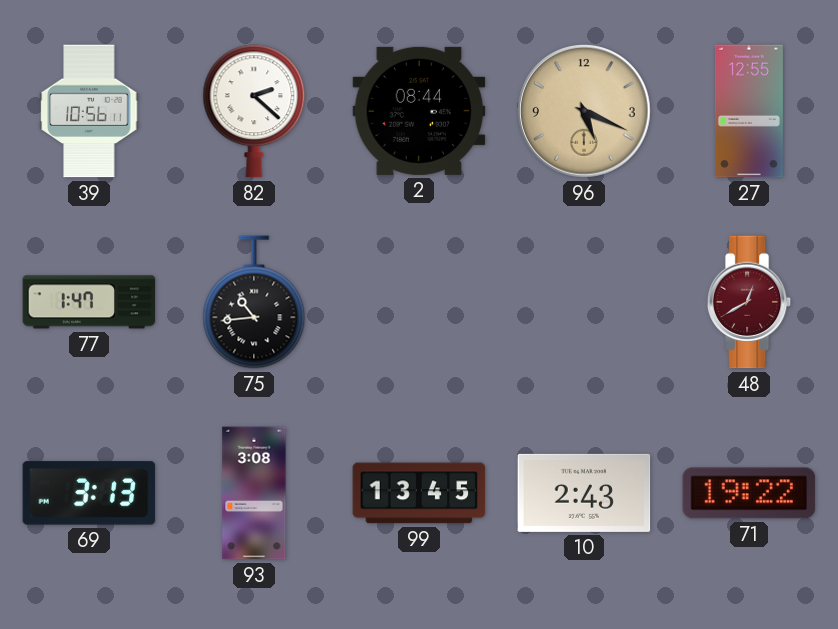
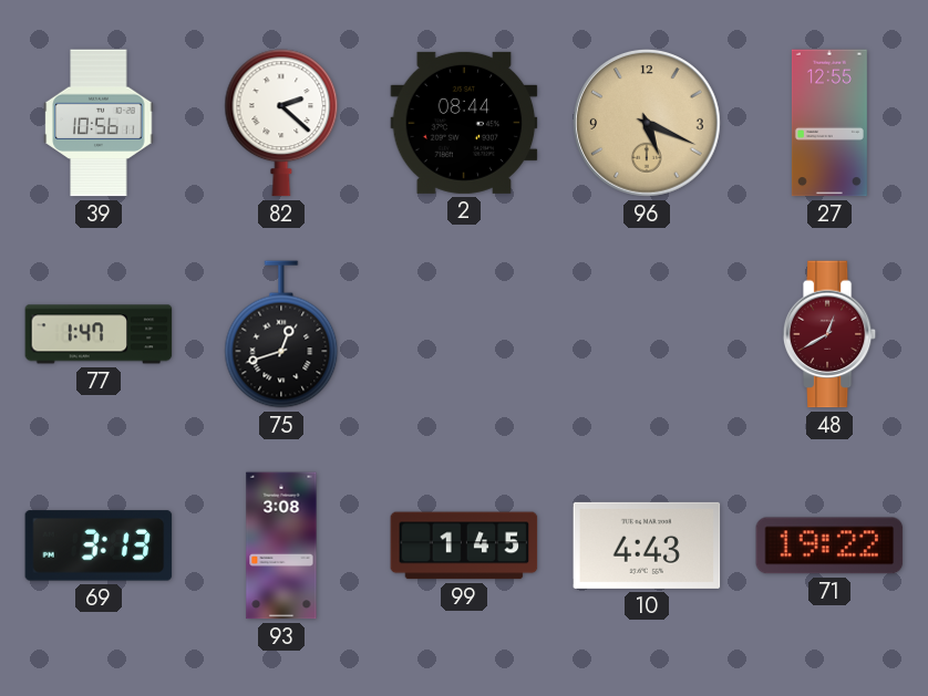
75: 10:44 -> 12:42 (281, 334)
99: 13:45 -> 1:45 (464, 546)
10: 2:43 -> 4:43 (647, 546)
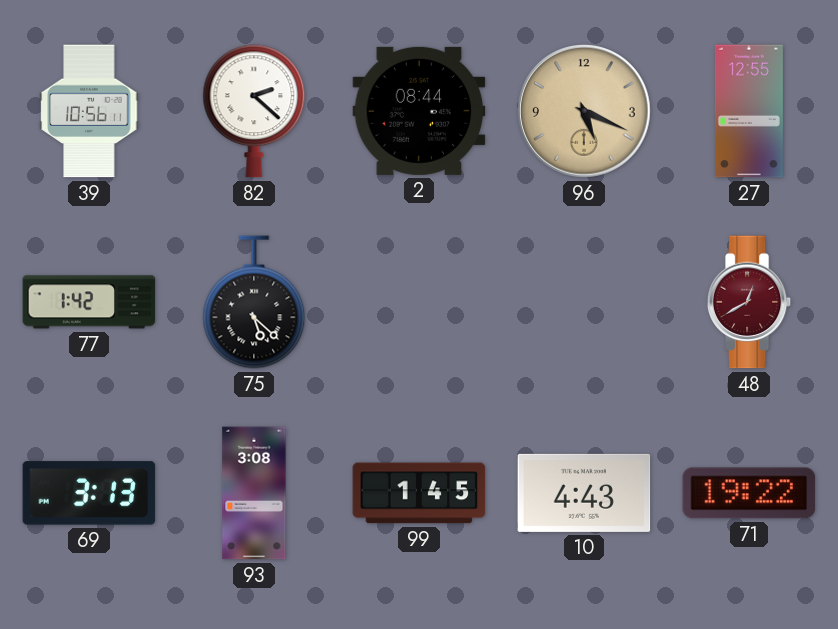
77: 1:47 -> 1:42 (89, 302)
75: 12:42 -> 5:22 (254, 302)
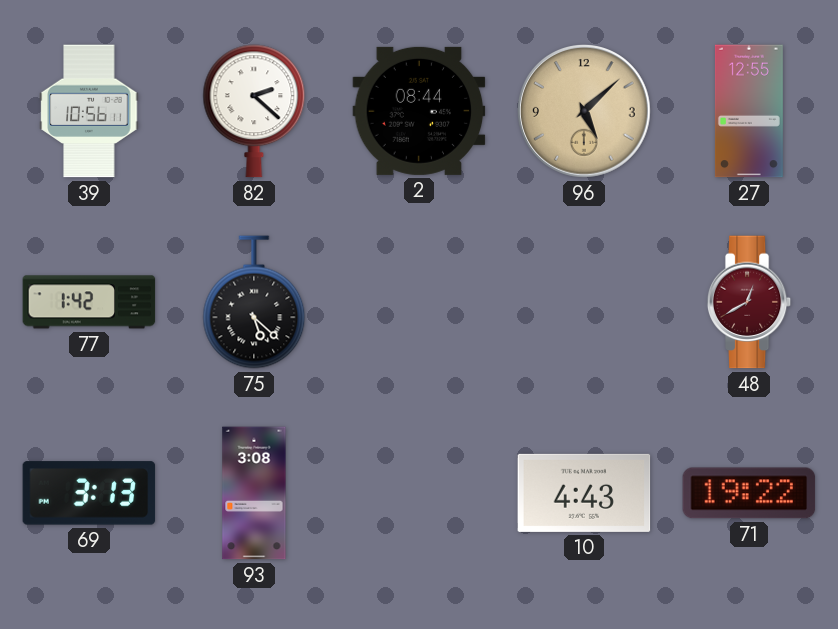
96: 5:19 -> 5:08 (585, 112)
99: 1:45 -> none (419, 493)
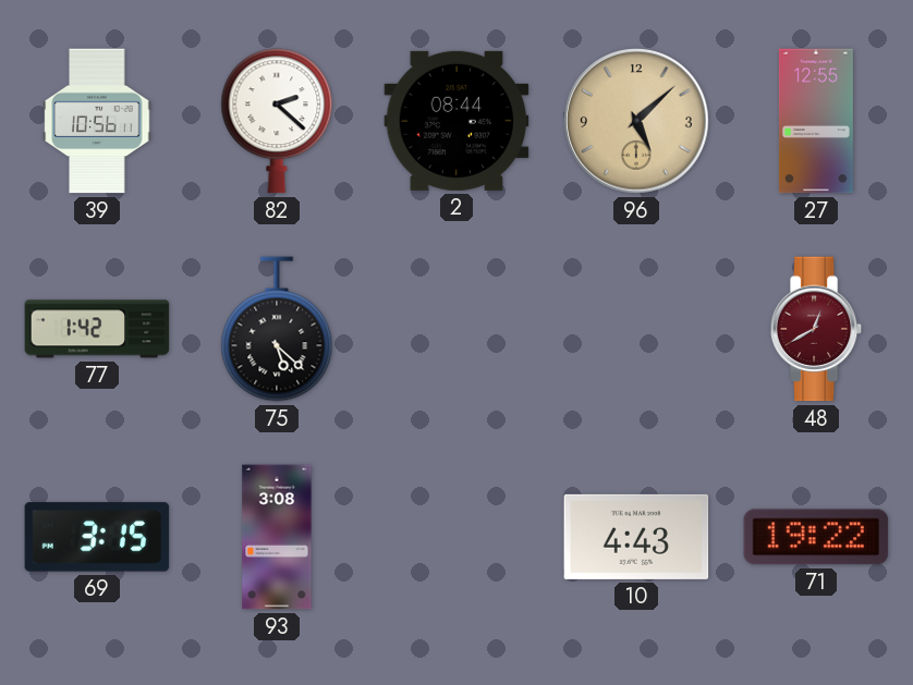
69: 3:13 -> 3:15 (97, 537)
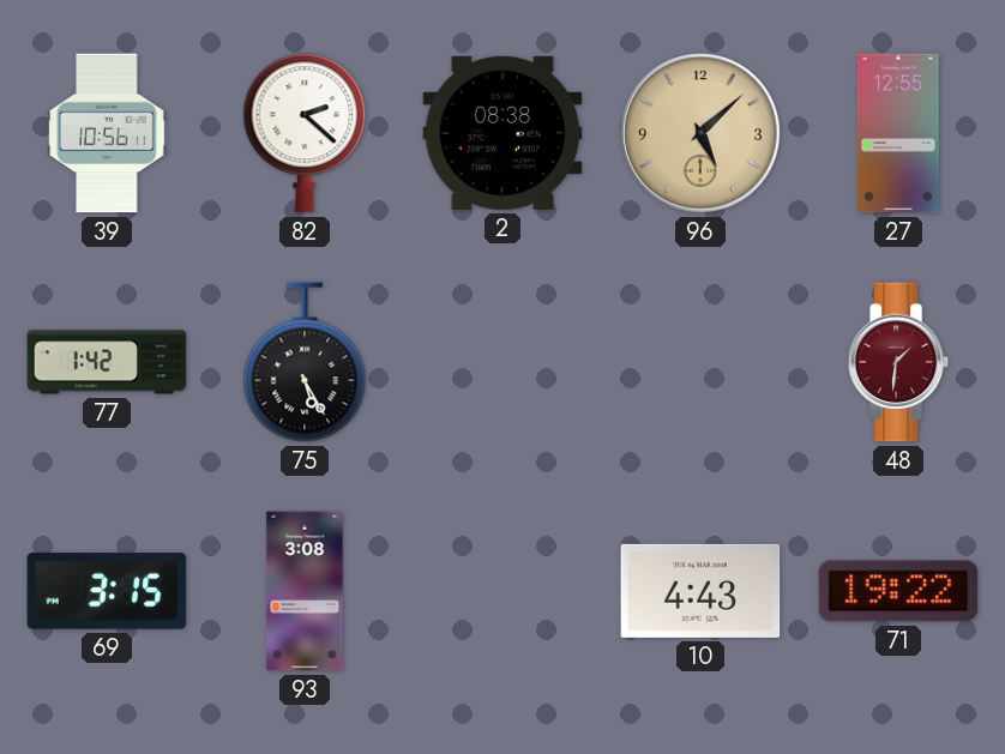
2: 08:44 -> 08:38 (502, 133)
75: 5:22 -> 5:25 (305, 362)
48: 12:40 -> 1:31 (898, 362)
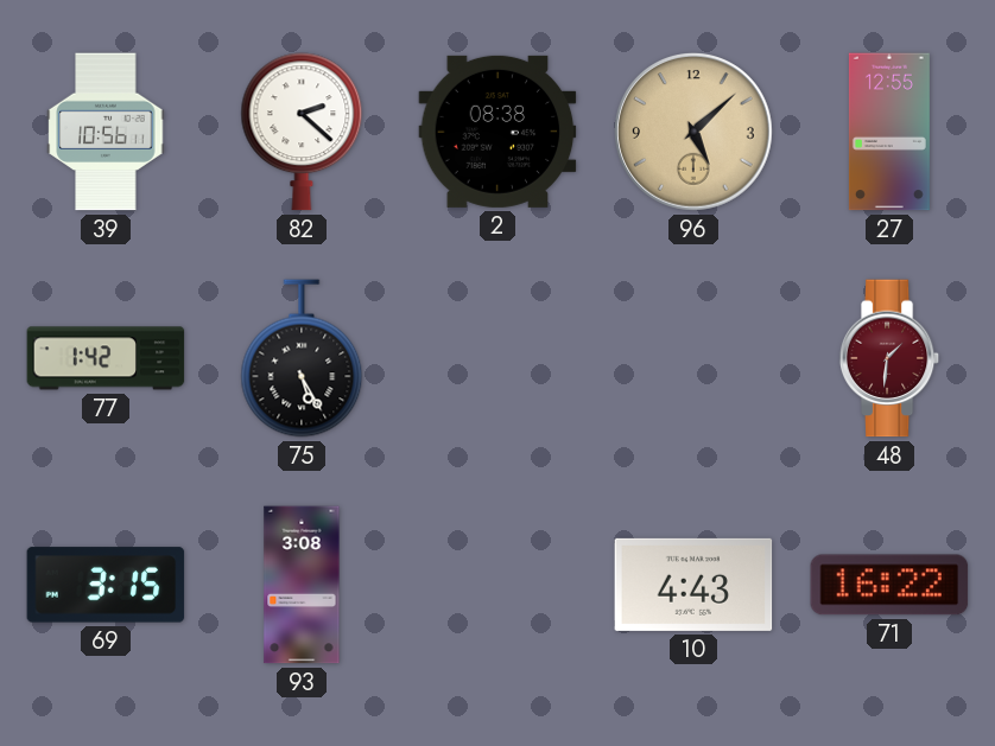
71: 19:22 -> 16:22 (889, 585)
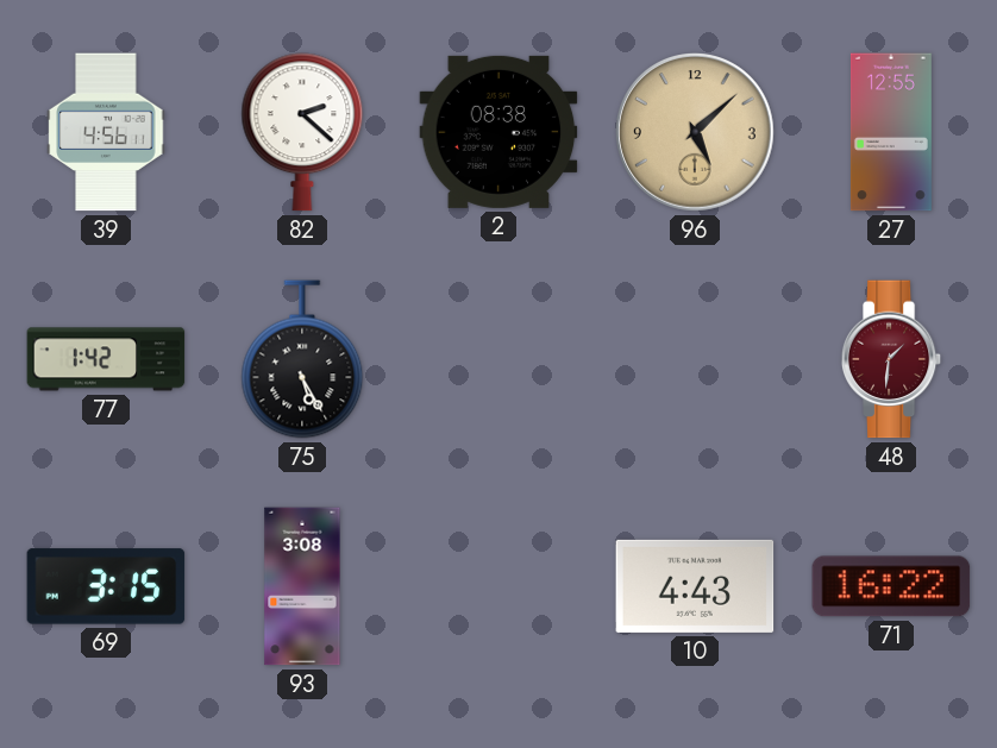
39: 10:56 -> 4:56 (106, 132)
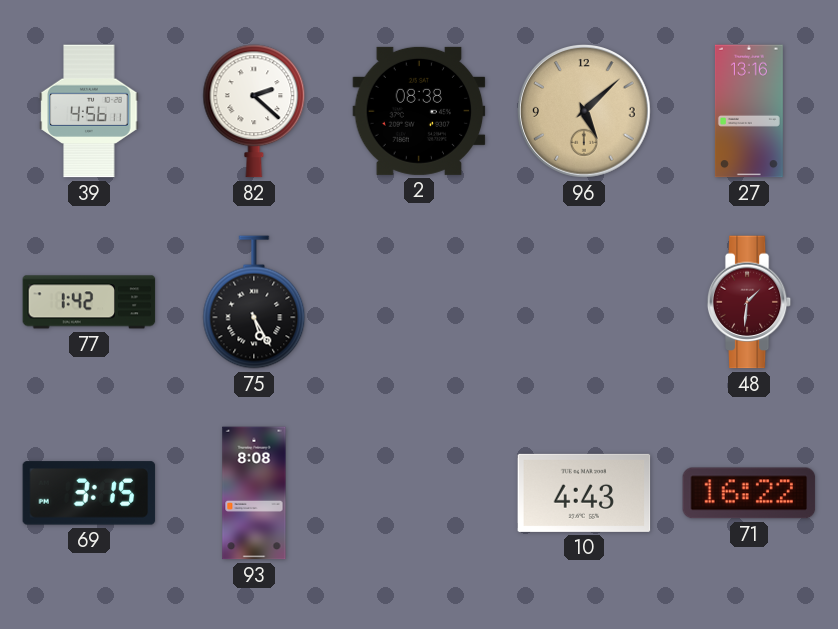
27: 12:55 -> 13:16 (749, 111)
93: 3:08 -> 8:08 (254, 493)
